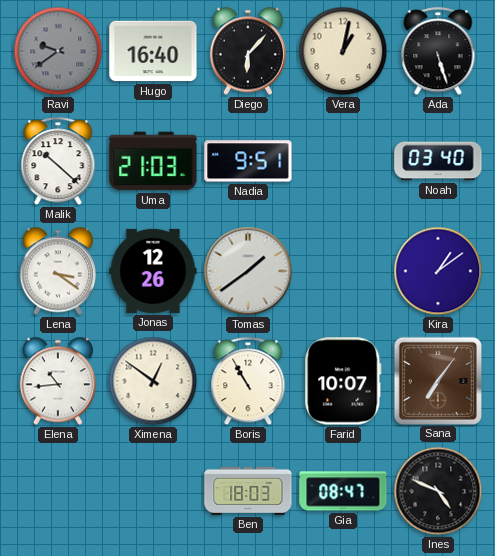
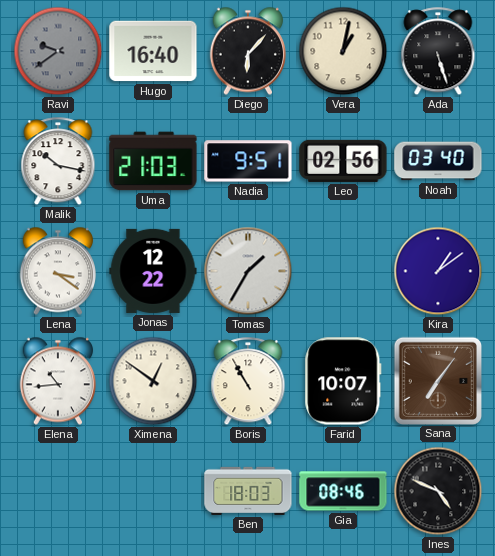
Malik: 10:22 -> 10:17 (58, 162)
Leo: none -> 02:56 (343, 161)
Jonas: 12:26 -> 12:22 (153, 271)
Tomas: 1:39 -> 1:35 (248, 271)
Gia: 08:47 -> 08:46 (343, 491)
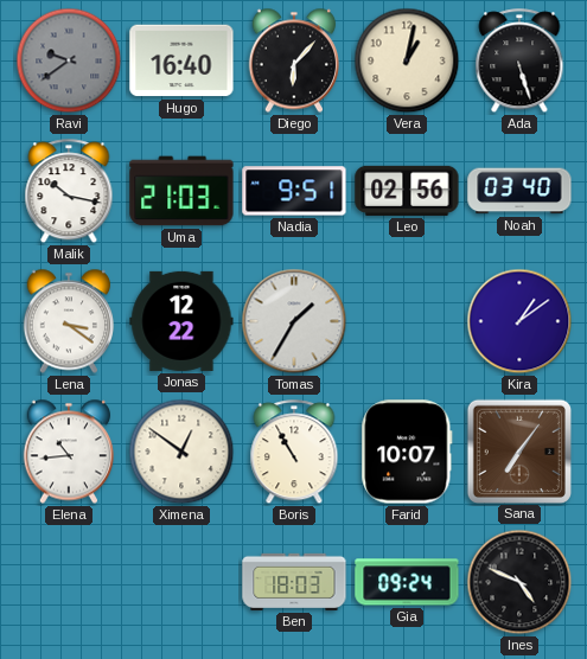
Gia: 08:46 -> 09:24 (407, 582)
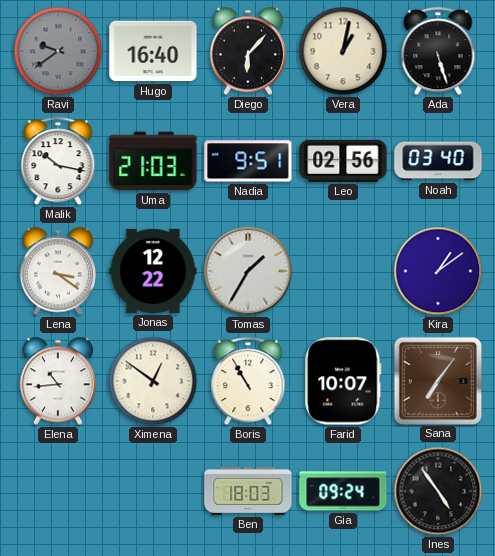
Ines: 4:49 -> 4:54 (438, 491)
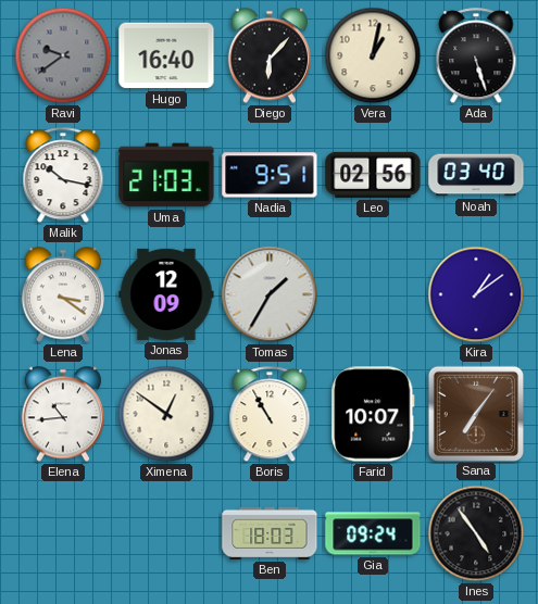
Jonas: 12:22 -> 12:09 (166, 294)
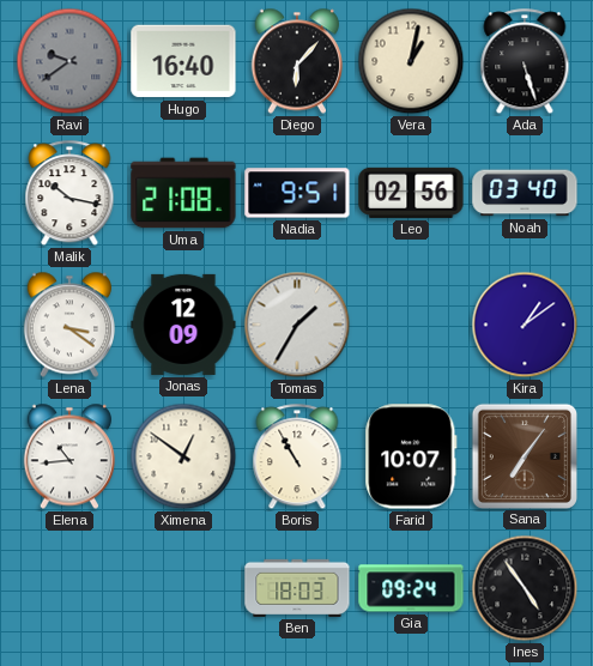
Uma: 21:03 -> 21:08 (183, 193)
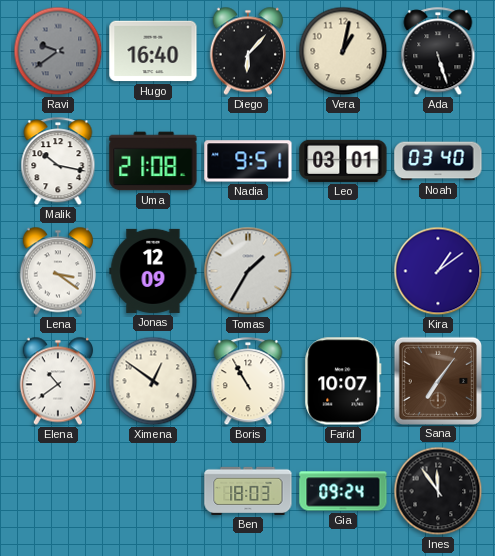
Leo: 02:56 -> 03:01 (343, 161)
Elena: 10:44 -> 10:39 (57, 381)
Ines: 4:54 -> 11:54 (438, 491)
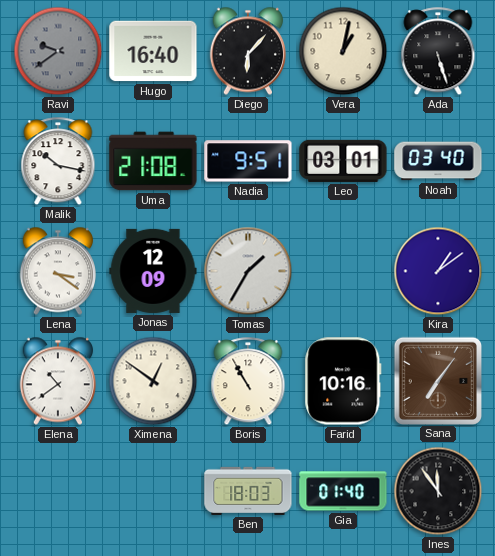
Farid: 10:07 -> 10:16 (343, 381)
Gia: 09:24 -> 01:40 (343, 491)
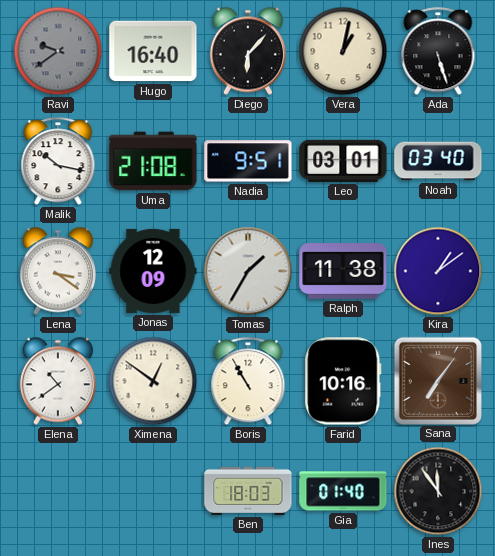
Ralph: none -> 11:38 (343, 272)
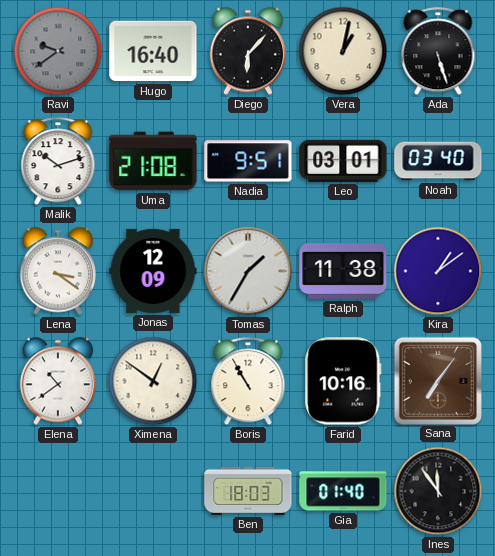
Malik: 10:17 -> 10:12 (58, 162)
